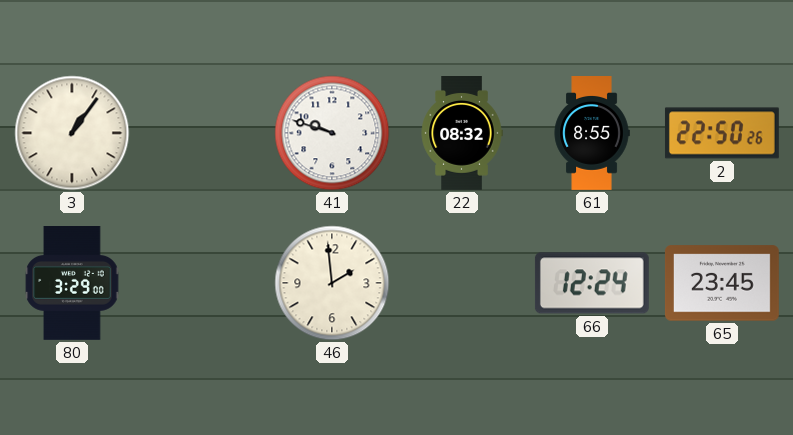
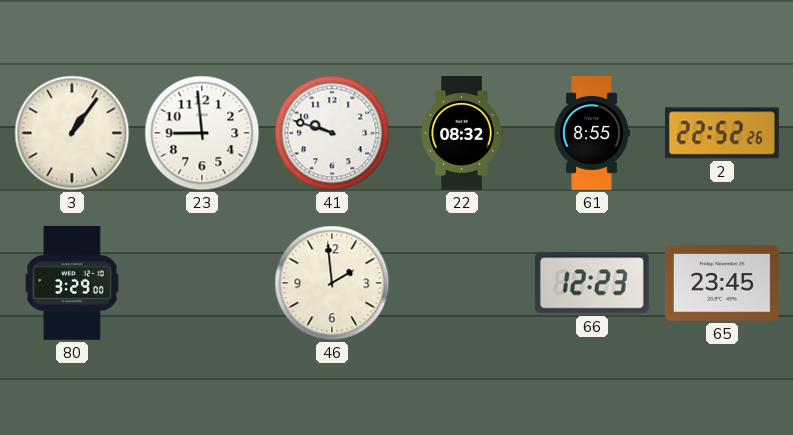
23: none -> 8:59 (202, 133)
2: 22:50 -> 22:52 (722, 133)
66: 12:24 -> 12:23 (592, 283)
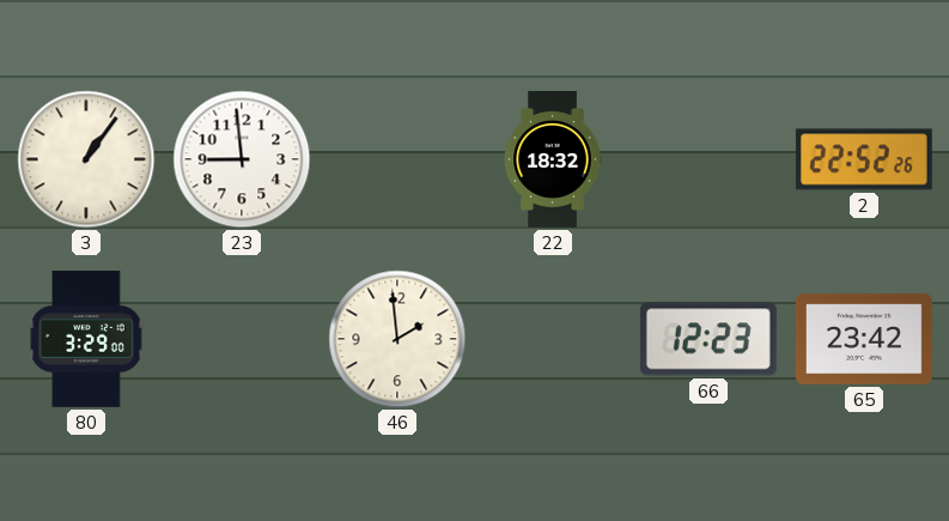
41: 9:48 -> none (332, 133)
22: 08:32 -> 18:32 (553, 160)
61: 8:55 -> none (592, 134)
65: 23:45 -> 23:42 (864, 339)
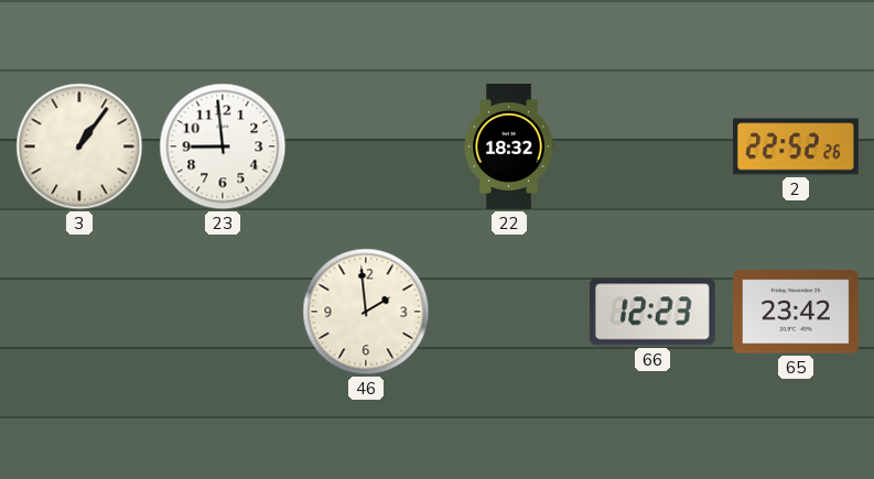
80: 3:29 -> none (86, 340)
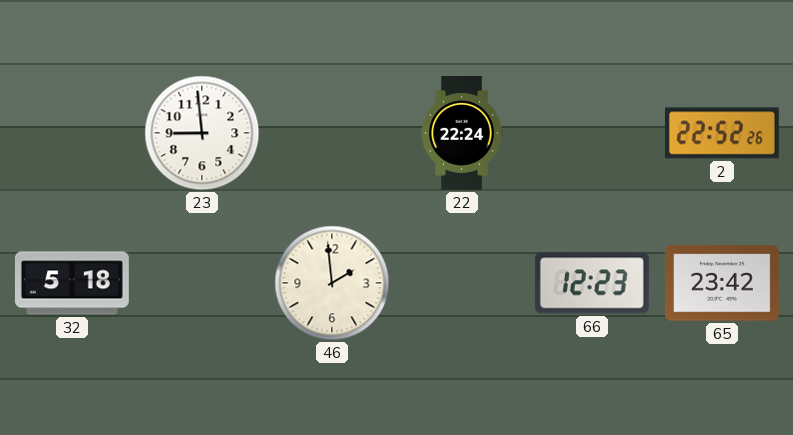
3: 1:06 -> none (79, 146)
22: 18:32 -> 22:24 (462, 134)
32: none -> 5:18 (72, 283)
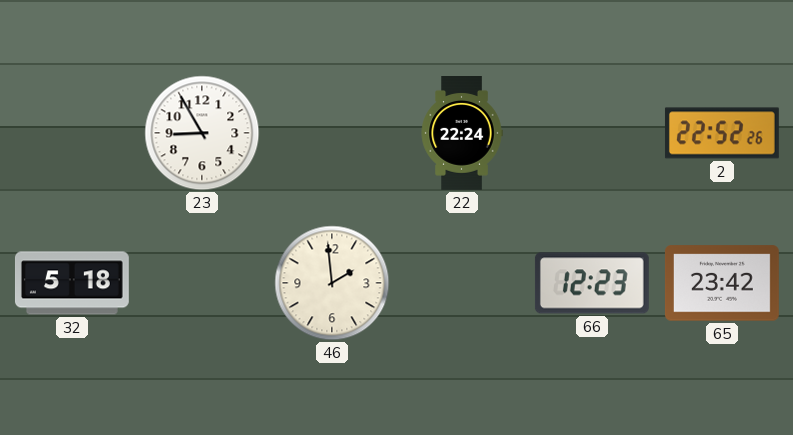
23: 8:59 -> 8:55 (202, 133)
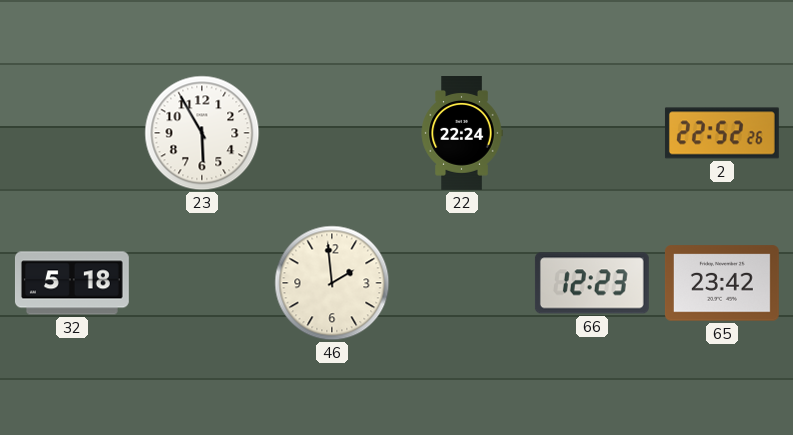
23: 8:55 -> 5:55 (202, 133)
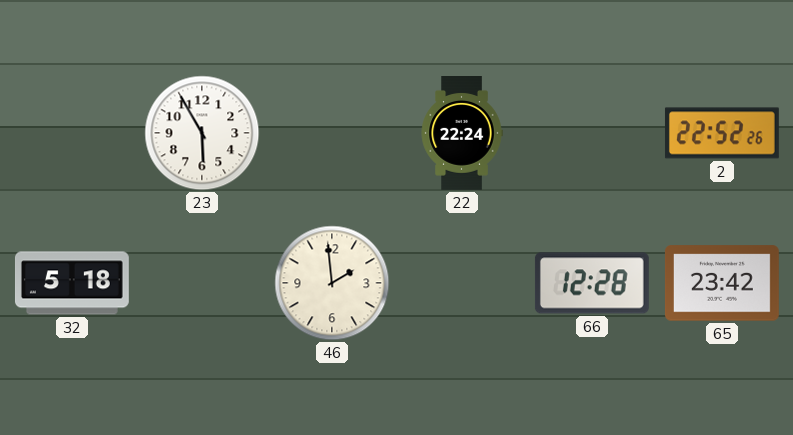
66: 12:23 -> 12:28 (592, 283)
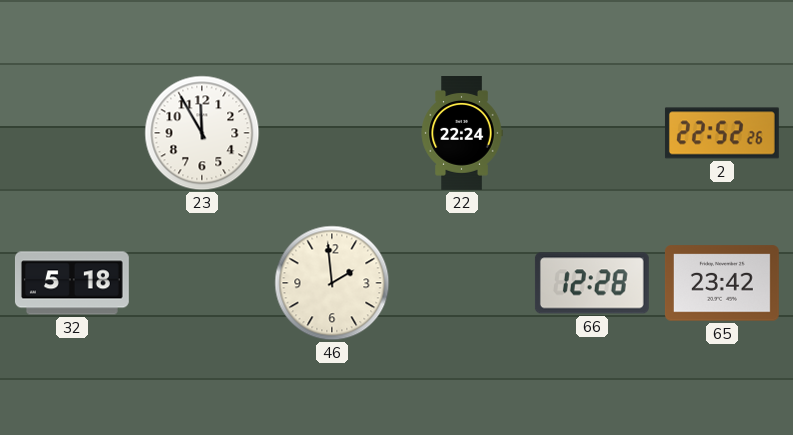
23: 5:55 -> 11:55 (202, 133)
